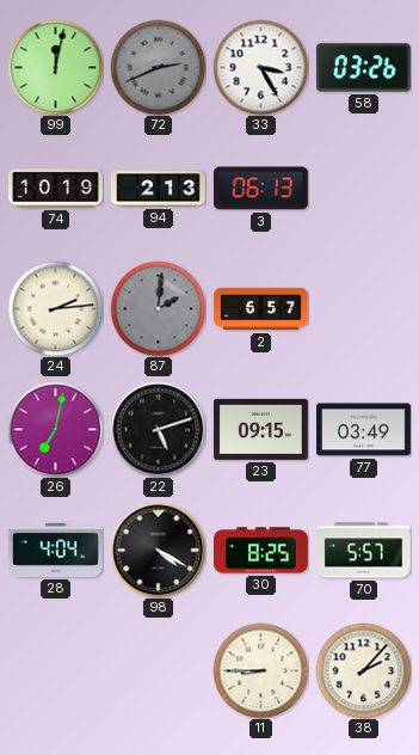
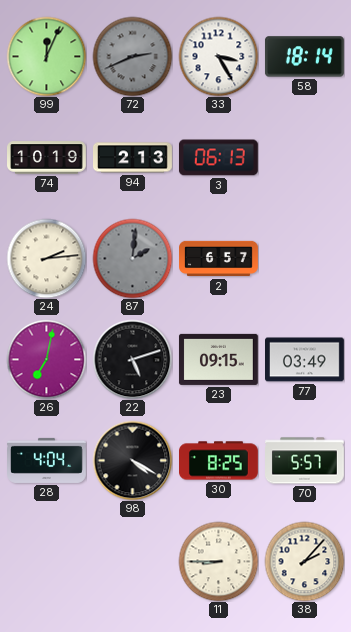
99: 12:02 -> 12:04 (46, 56)
58: 03:26 -> 18:14 (304, 57)
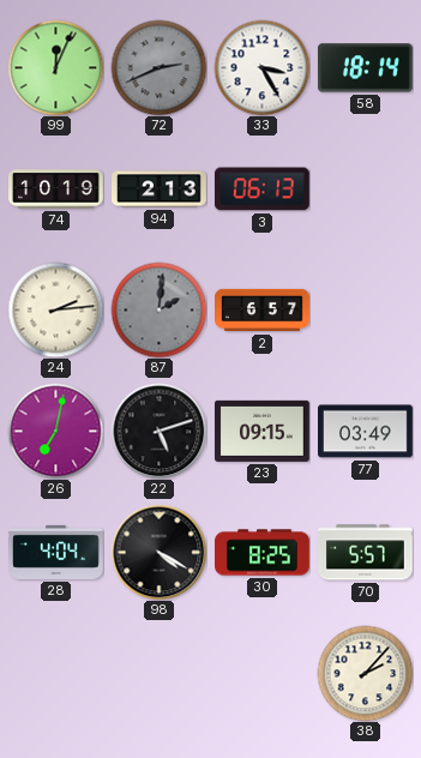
11: 8:45 -> none (218, 561)
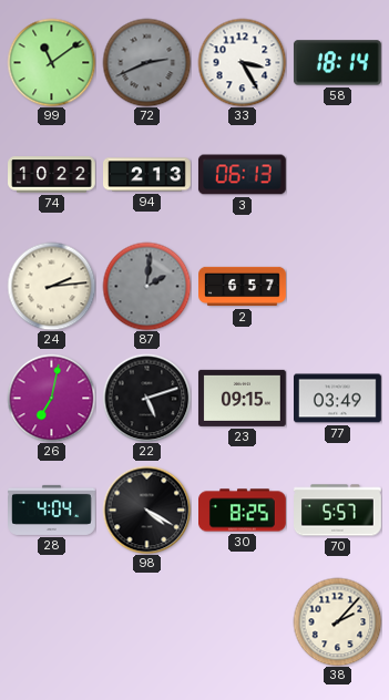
99: 12:04 -> 11:09 (51, 62)
74: 10:19 -> 10:22 (52, 175)
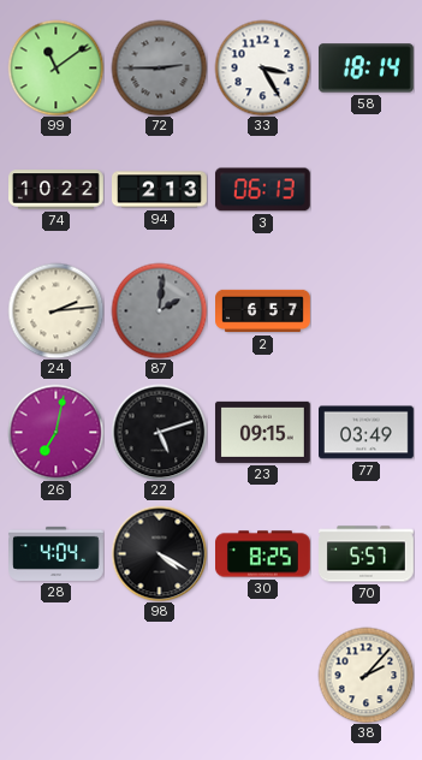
72: 2:41 -> 2:45 (159, 67)
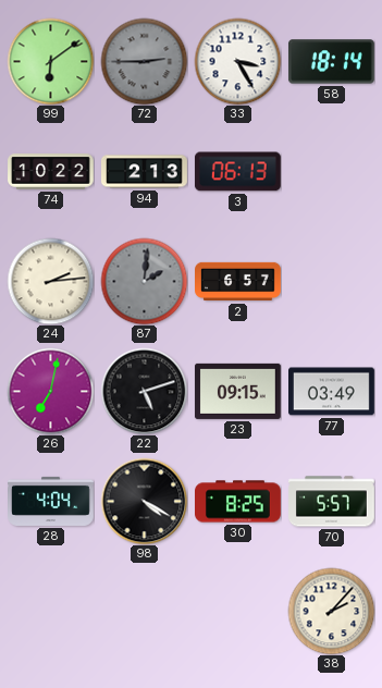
99: 11:09 -> 6:09 (50, 61)
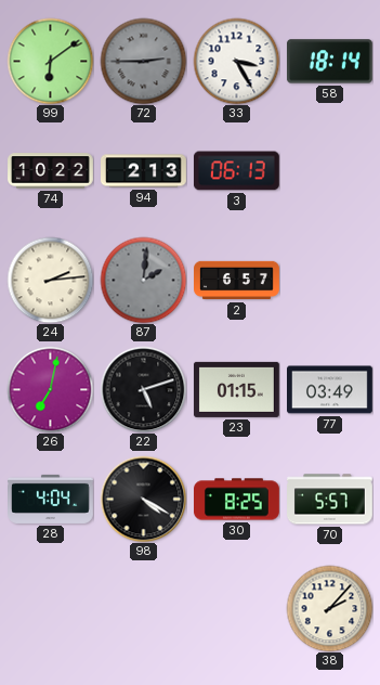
23: 09:15 -> 01:15 (236, 389)
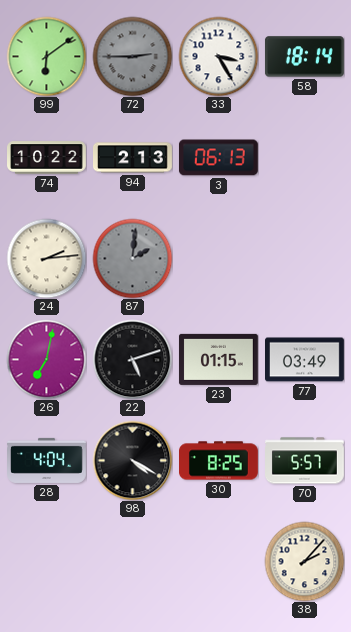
2: 6:57 -> none (237, 281)
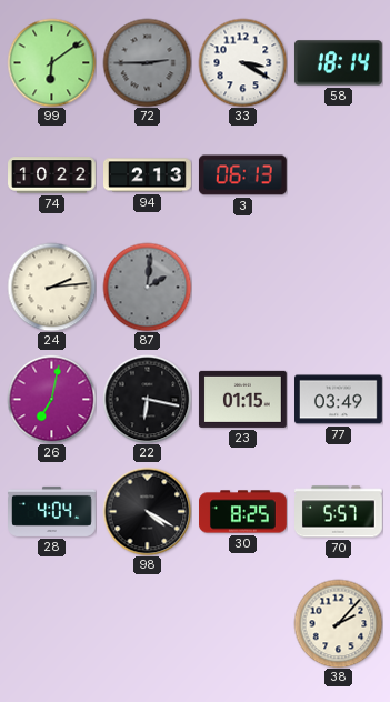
33: 3:25 -> 3:20 (242, 62)
22: 5:12 -> 6:17 (147, 399)
